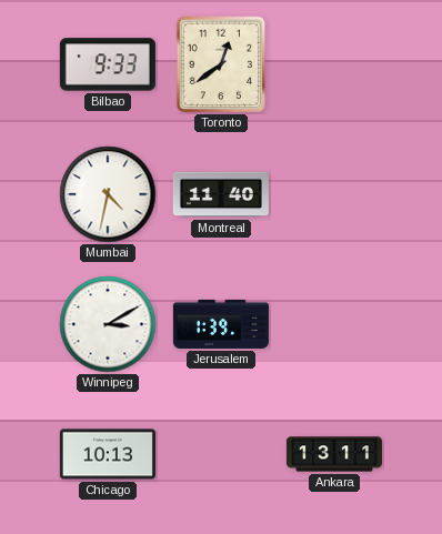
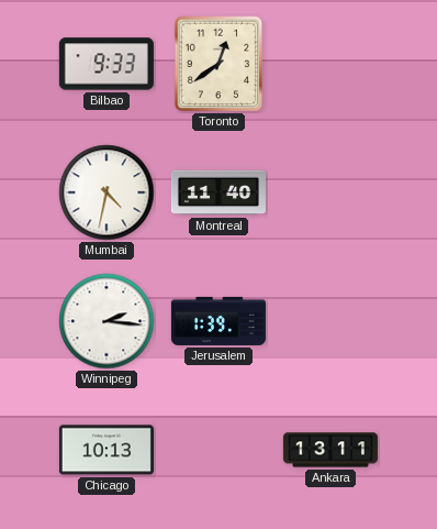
Winnipeg: 3:10 -> 2:16 (107, 321)
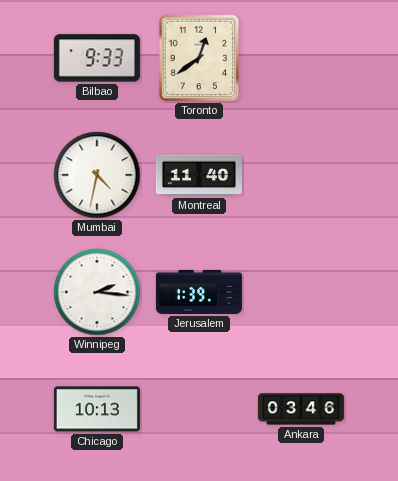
Ankara: 13:11 -> 03:46 (301, 409)
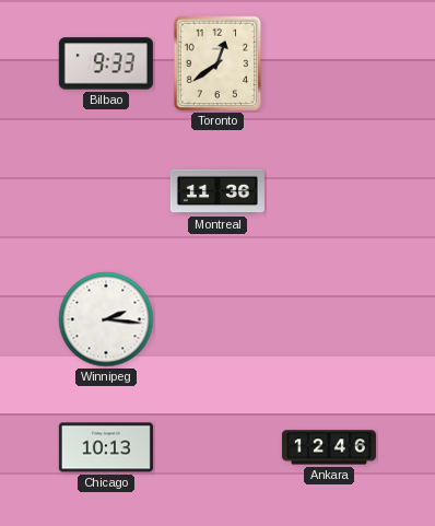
Mumbai: 4:32 -> none (97, 175)
Montreal: 11:40 -> 11:36 (217, 191)
Jerusalem: 1:39 -> none (199, 292)
Ankara: 03:46 -> 12:46 (329, 447)
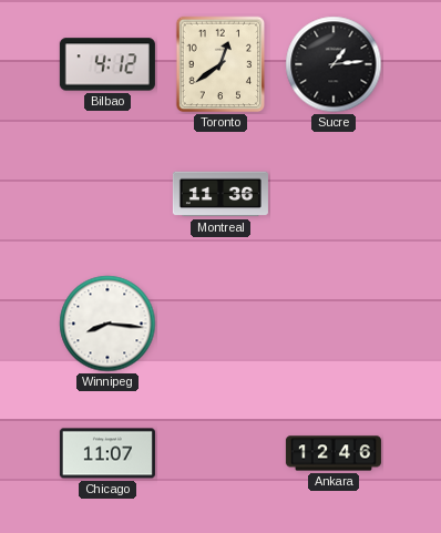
Bilbao: 9:33 -> 4:12 (107, 64)
Sucre: none -> 1:14 (334, 64)
Winnipeg: 2:16 -> 8:16 (107, 324)
Chicago: 10:13 -> 11:07 (107, 453)
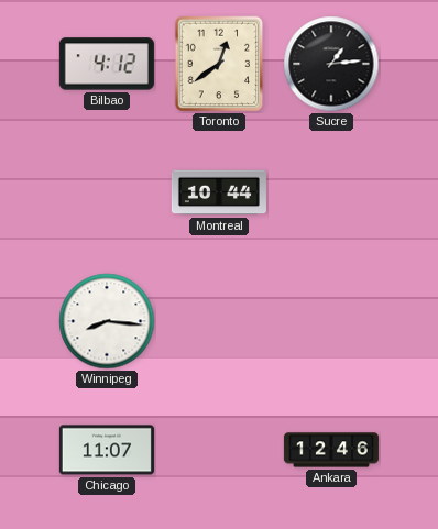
Montreal: 11:36 -> 10:44 (219, 192)
